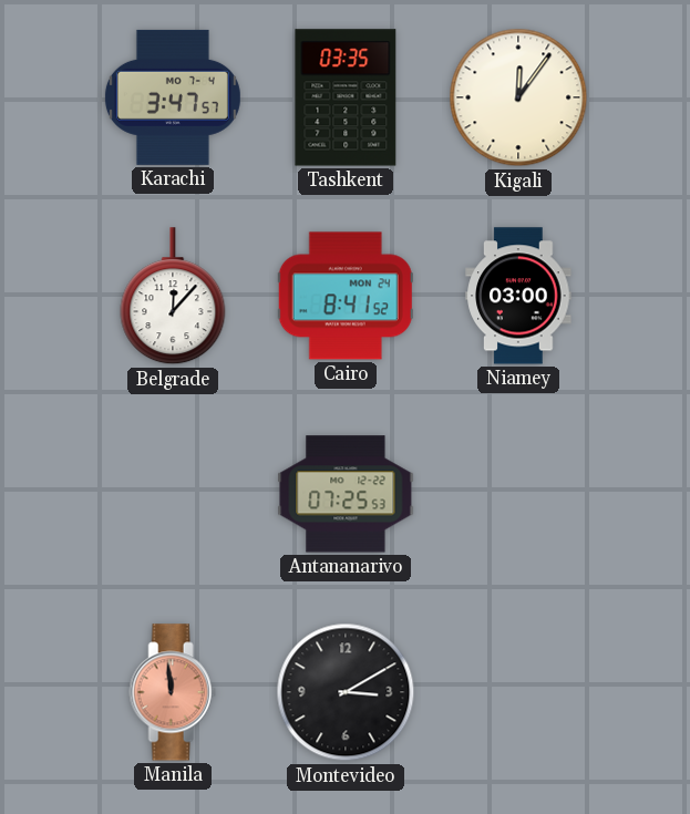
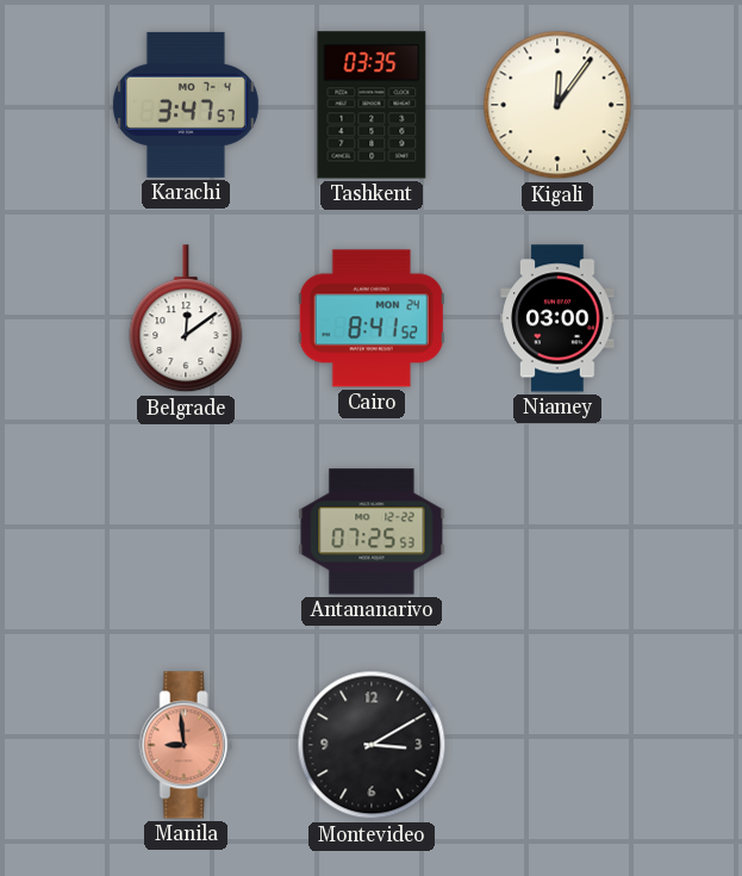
Belgrade: 12:07 -> 12:09 (186, 319)
Manila: 11:59 -> 8:59 (186, 745)
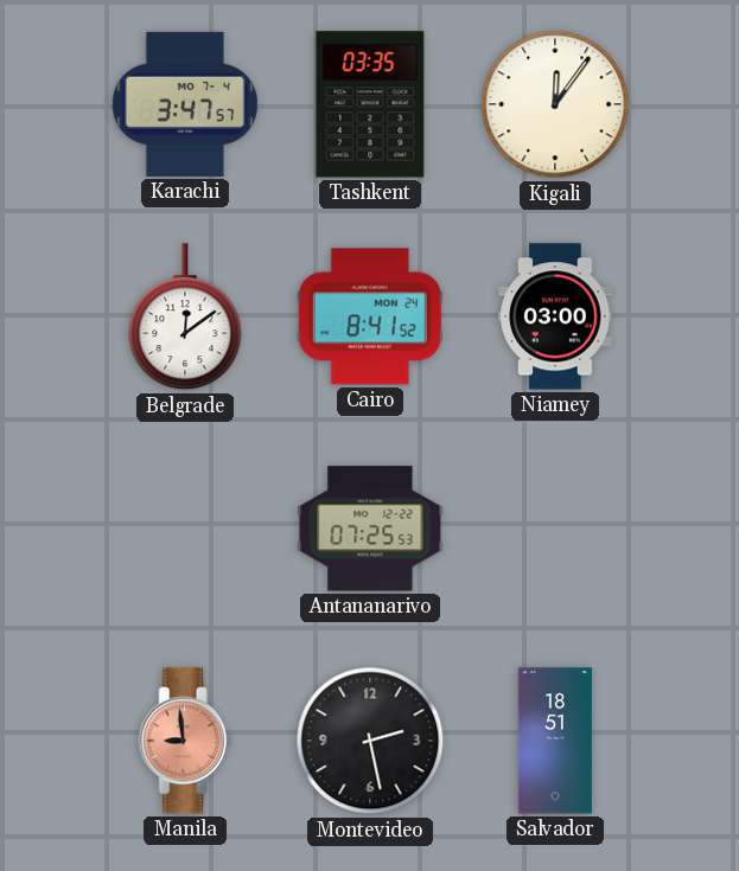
Montevideo: 3:10 -> 2:28 (370, 741)
Salvador: none -> 18:51 (555, 741)
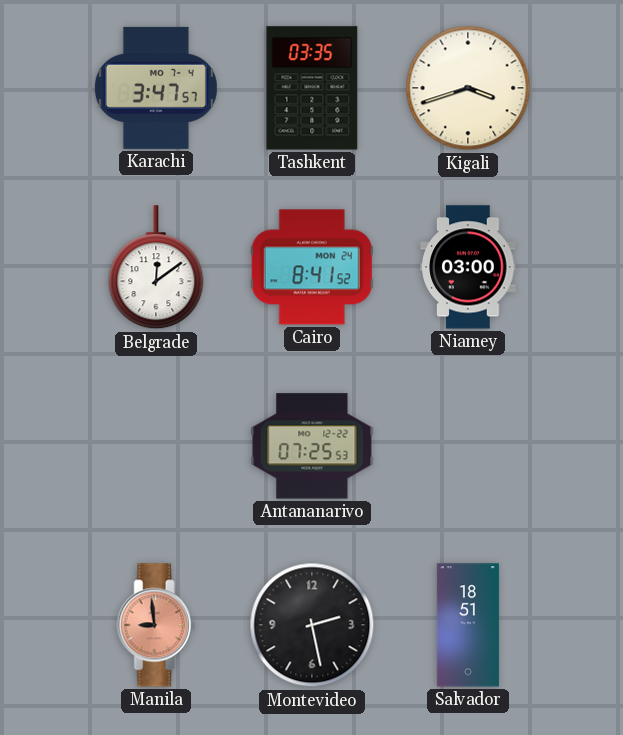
Kigali: 12:06 -> 3:42 (468, 88)
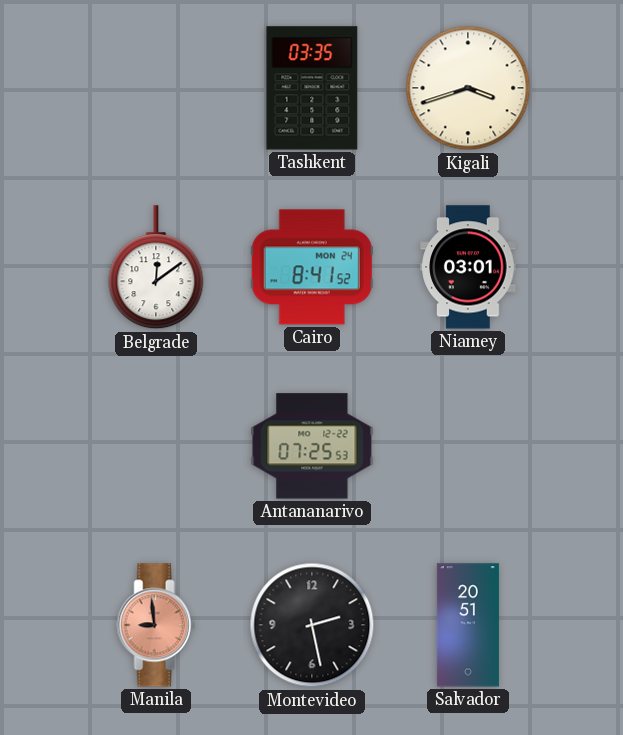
Karachi: 3:47 -> none (156, 88)
Niamey: 03:00 -> 03:01 (468, 267)
Salvador: 18:51 -> 20:51 (468, 625)
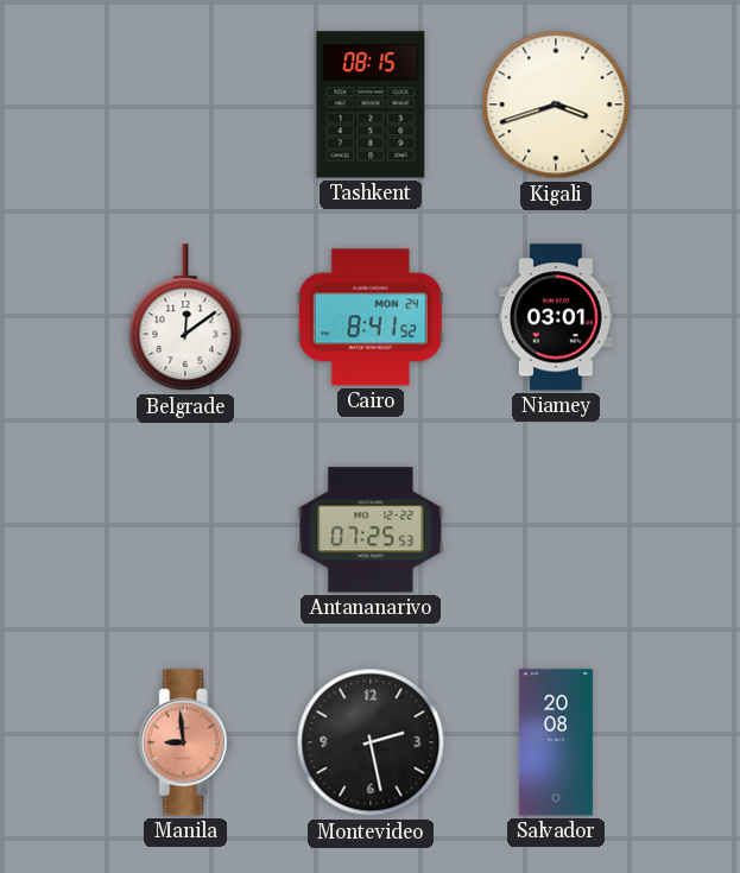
Tashkent: 03:35 -> 08:15 (371, 105)
Salvador: 20:51 -> 20:08 (556, 742)
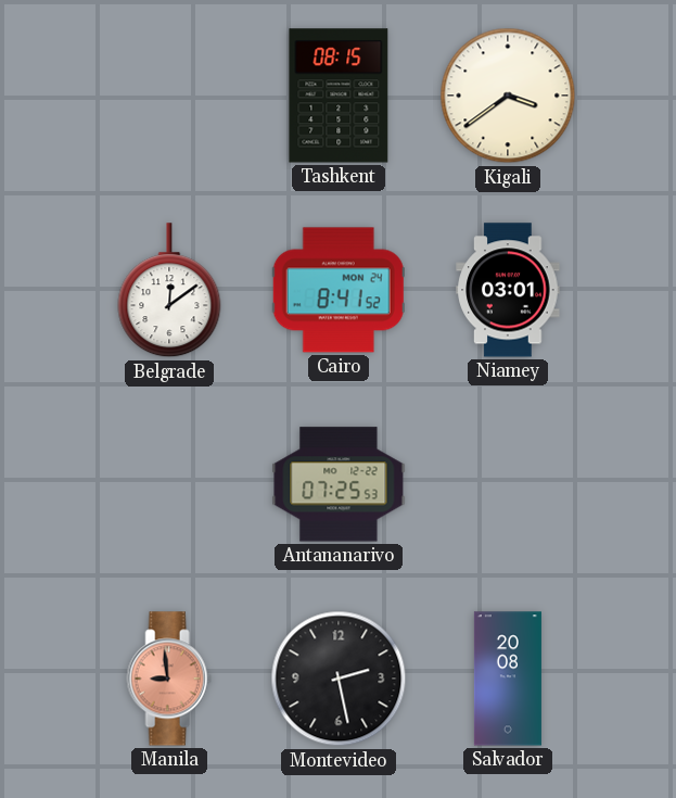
Kigali: 3:42 -> 3:39 (508, 96)
